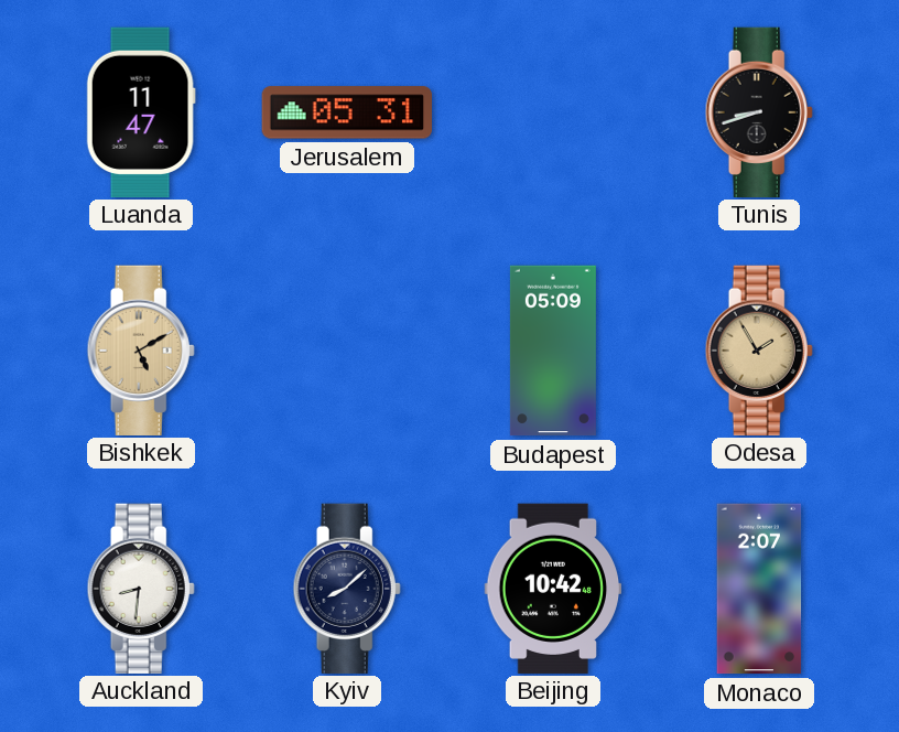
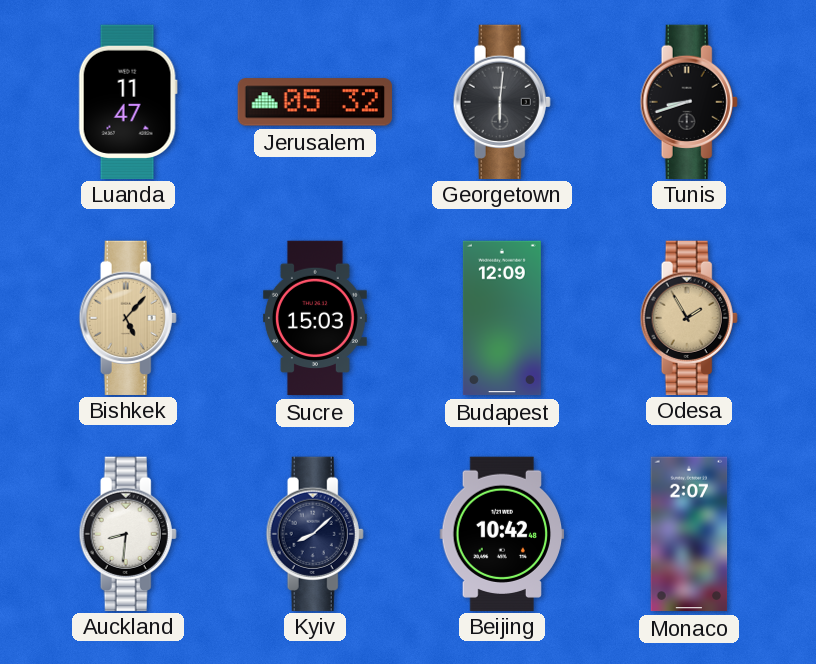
Jerusalem: 05:31 -> 05:32 (314, 102)
Georgetown: none -> 6:01 (502, 101)
Bishkek: 5:10 -> 5:07 (128, 317)
Sucre: none -> 15:03 (315, 318)
Budapest: 05:09 -> 12:09 (502, 318)
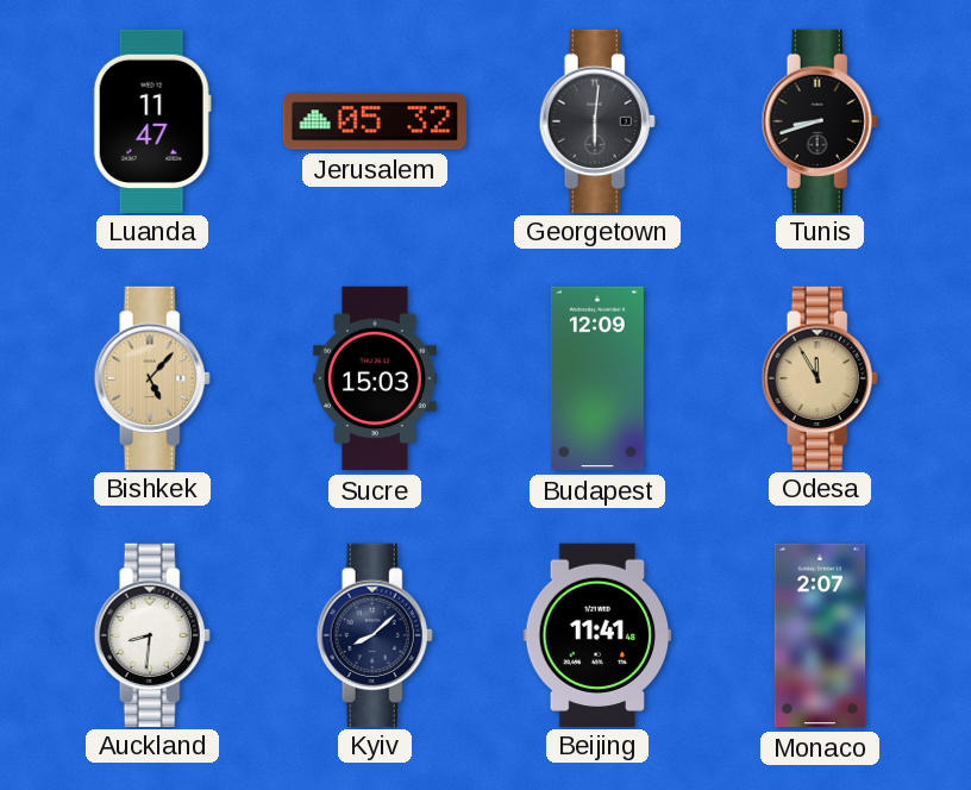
Odesa: 1:55 -> 11:55 (820, 377)
Beijing: 10:42 -> 11:41 (597, 634)
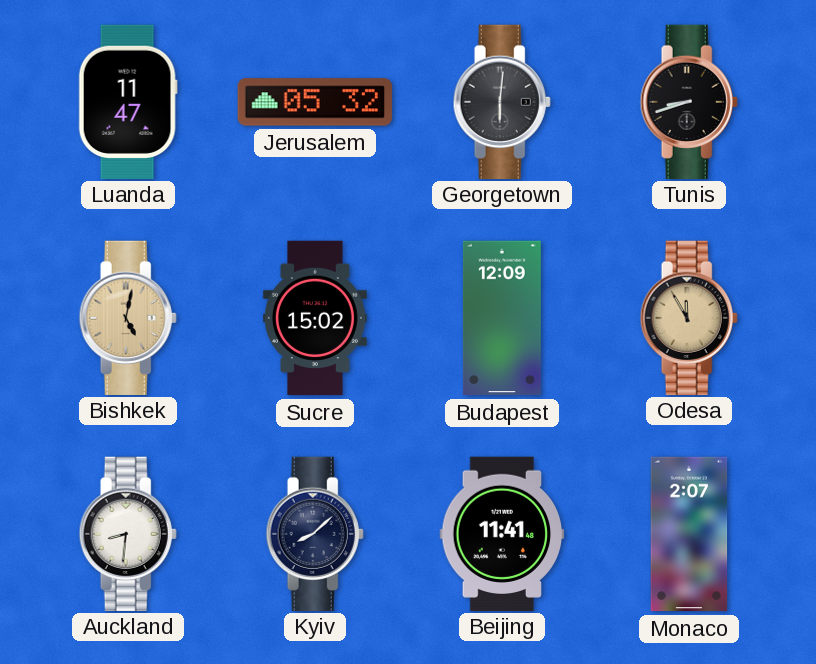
Bishkek: 5:07 -> 5:02 (128, 317)
Sucre: 15:03 -> 15:02 (315, 318)
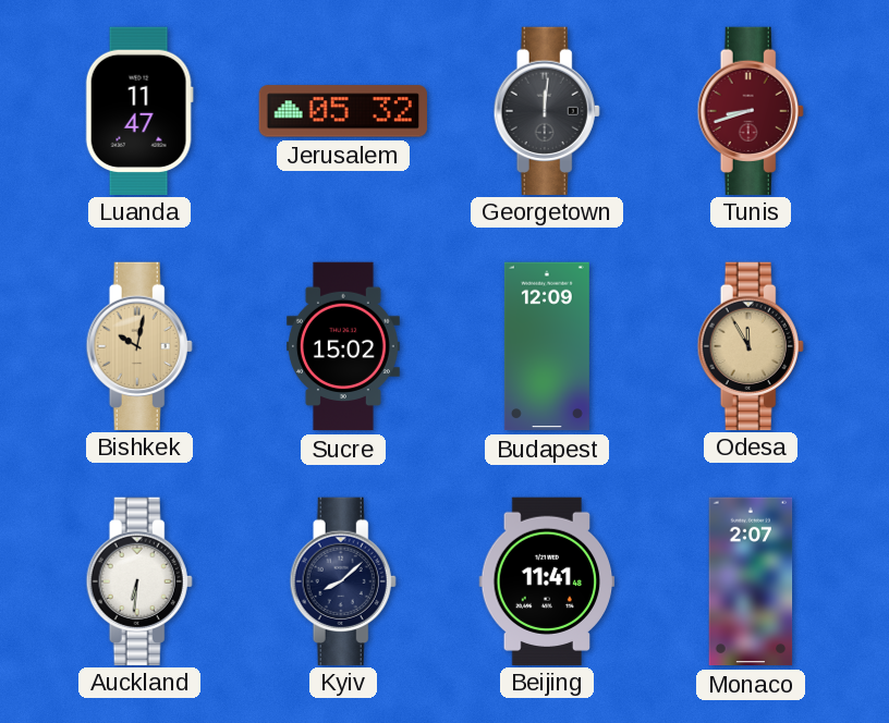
Georgetown: 6:01 -> 12:01 (547, 110)
Tunis dial: black -> burgundy (751, 110)
Bishkek: 5:02 -> 10:02 (139, 345)
Auckland: 8:31 -> 6:31 (139, 580)
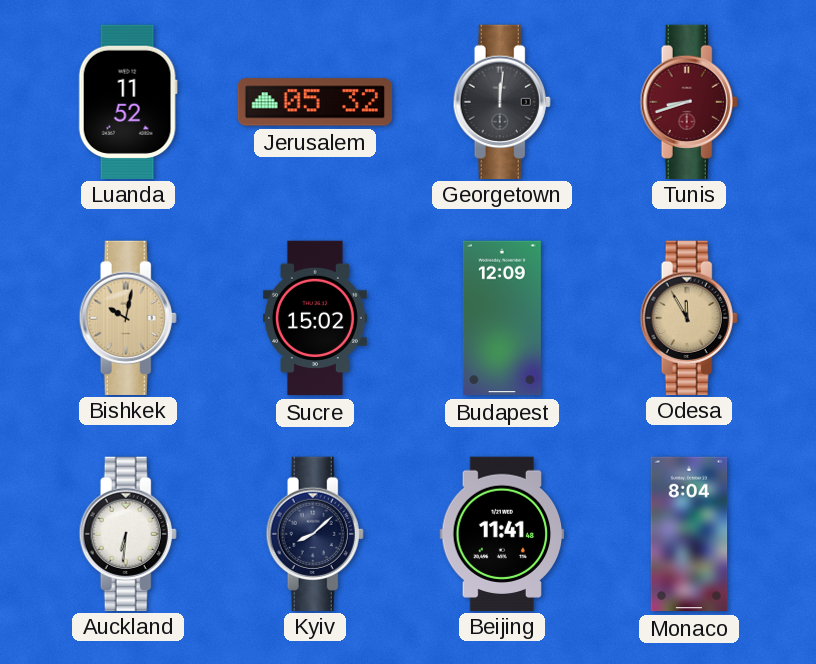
Luanda: 11:47 -> 11:52 (128, 101)
Monaco: 2:07 -> 8:04 (689, 534)
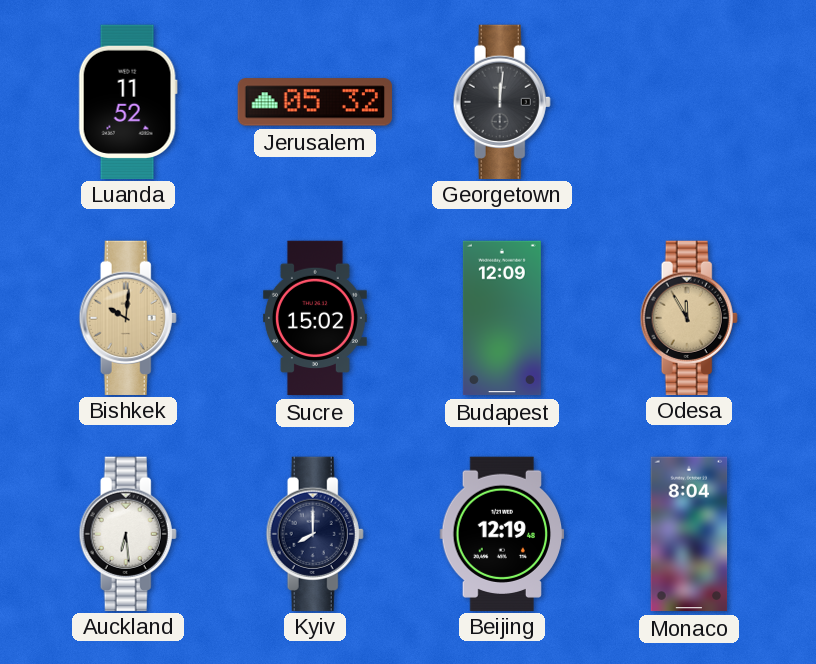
Tunis: 8:42 -> none (689, 101)
Bishkek: 10:02 -> 10:01 (128, 317)
Auckland: 6:31 -> 6:29 (128, 533)
Kyiv: 8:08 -> 8:00 (315, 533)
Beijing: 11:41 -> 12:19 (502, 533)
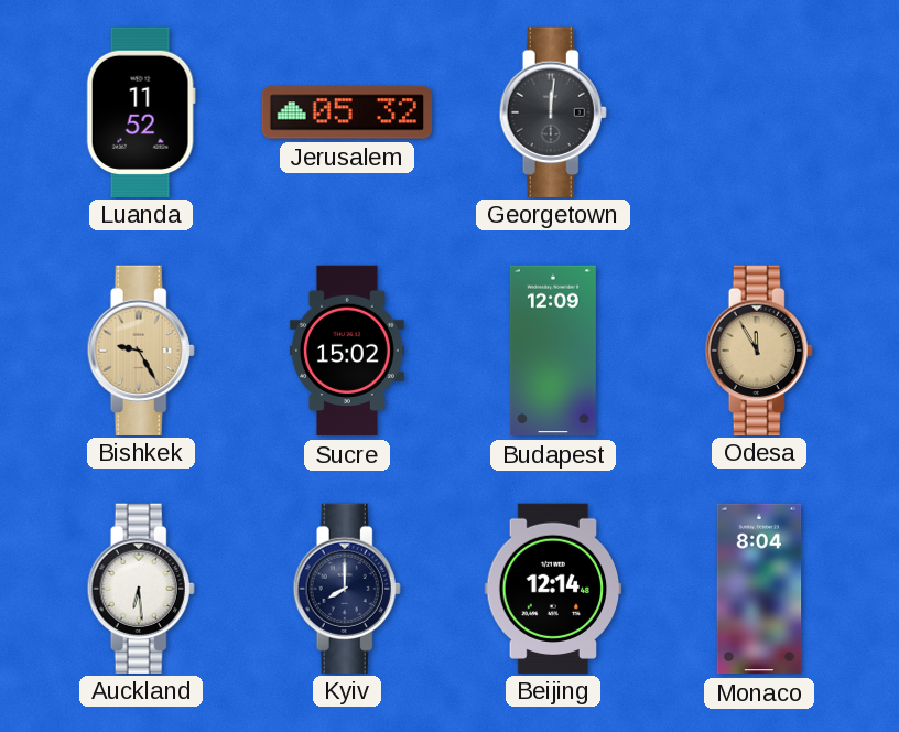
Bishkek: 10:01 -> 9:25 (141, 349)
Beijing: 12:19 -> 12:14 (553, 588)
